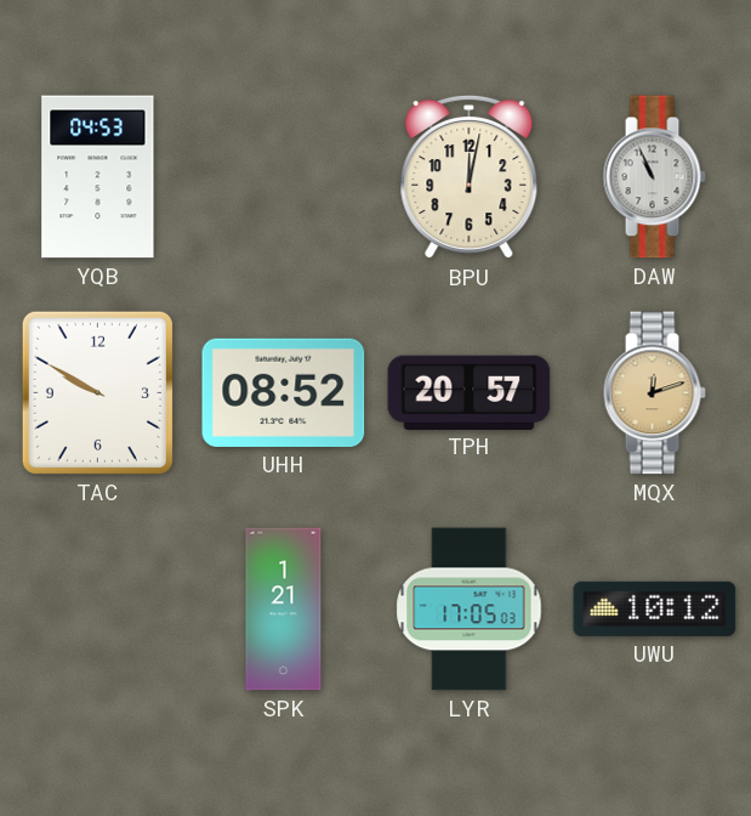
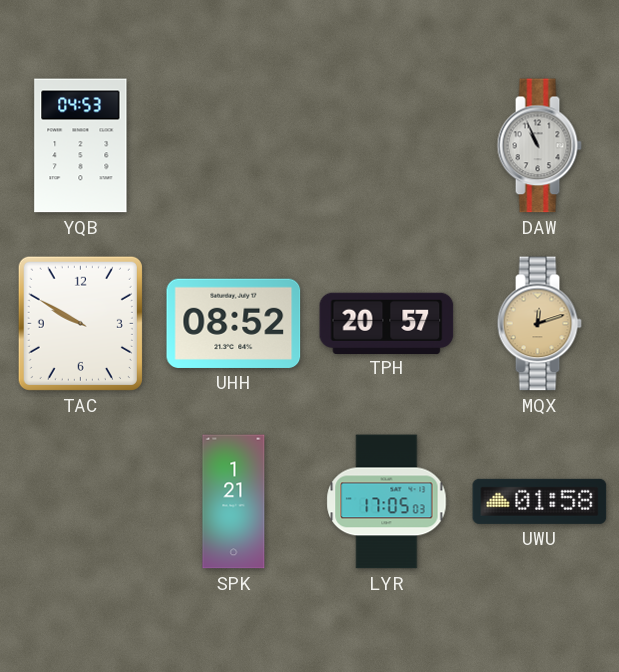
BPU: 12:02 -> none (470, 177)
UWU: 10:12 -> 01:58 (540, 501)
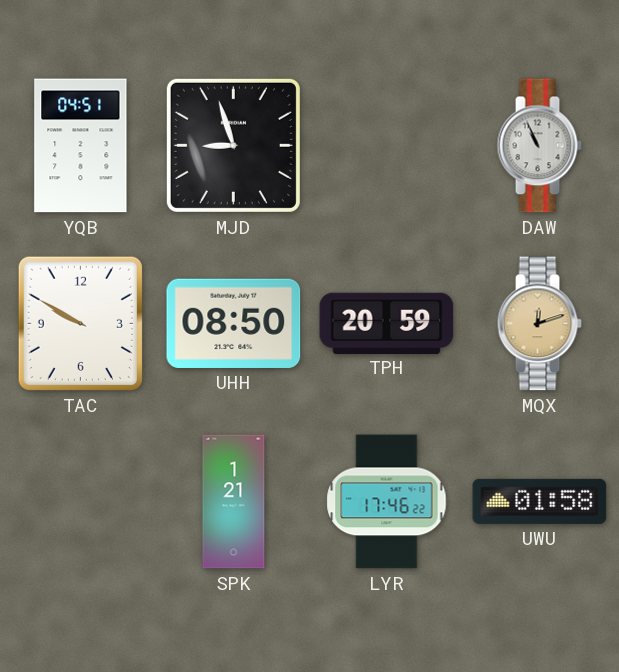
YQB: 04:53 -> 04:51 (81, 146)
MJD: none -> 8:57 (233, 145)
UHH: 08:52 -> 08:50 (234, 323)
TPH: 20:57 -> 20:59 (387, 323)
LYR: 17:05 -> 17:46 (387, 502)
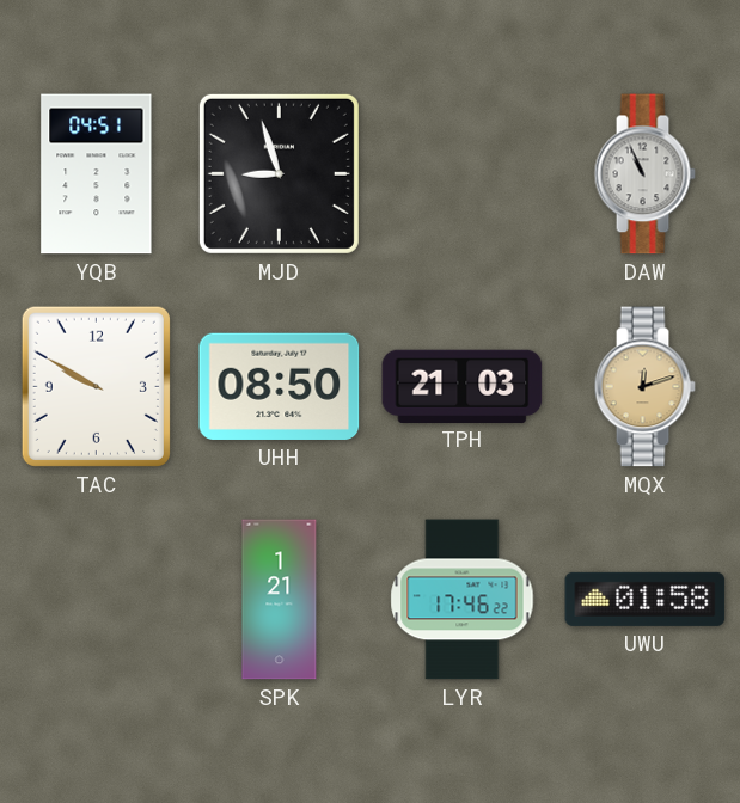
TPH: 20:59 -> 21:03 (463, 386)
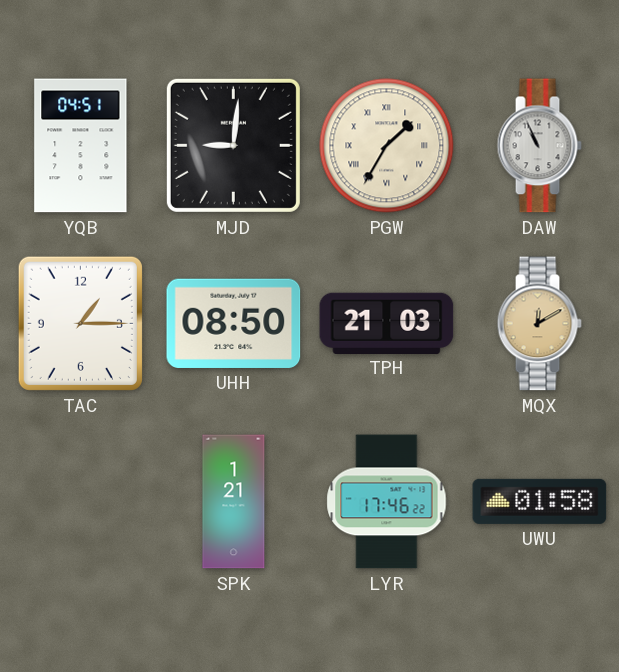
MJD: 8:57 -> 9:01 (233, 145)
PGW: none -> 1:35 (387, 146)
TAC: 9:50 -> 1:15 (80, 323)
MQX: 12:12 -> 12:10 (539, 324)
